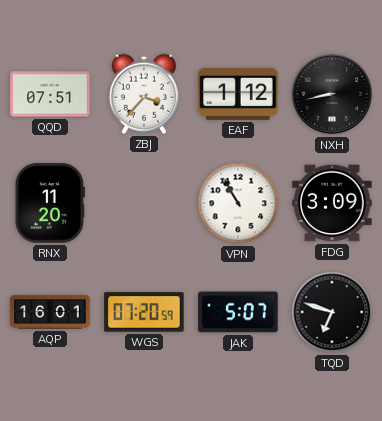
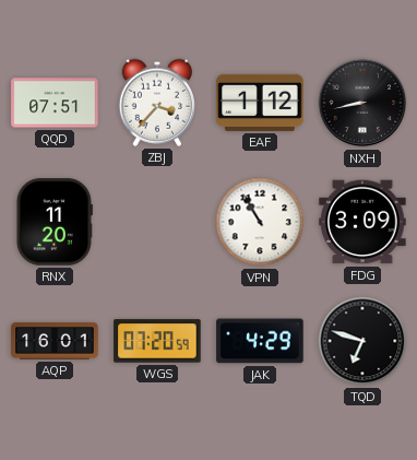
JAK: 5:07 -> 4:29 (260, 341)
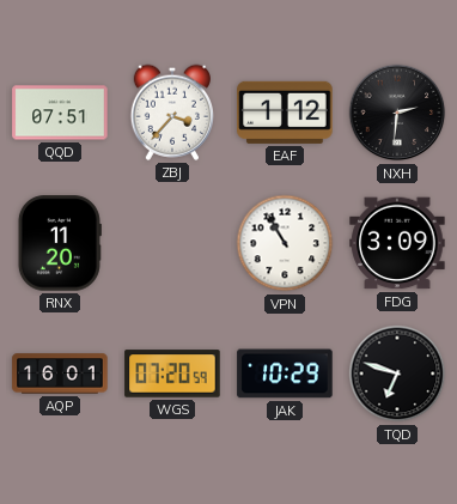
NXH: 8:43 -> 2:31 (397, 113)
JAK: 4:29 -> 10:29 (285, 374)
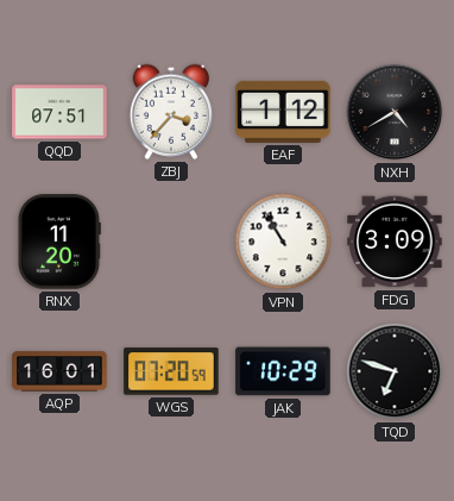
NXH: 2:31 -> 4:40 (395, 112)
